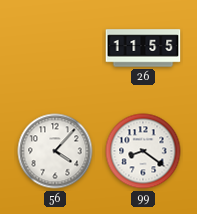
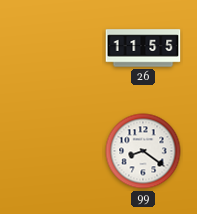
56: 4:07 -> none (55, 151)
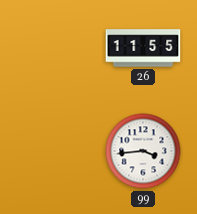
99: 8:21 -> 3:44 (143, 151)
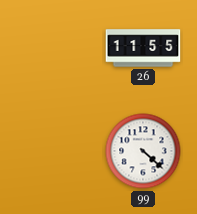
99: 3:44 -> 4:22 (143, 151)
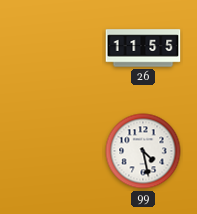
99: 4:22 -> 4:28 (143, 151)
